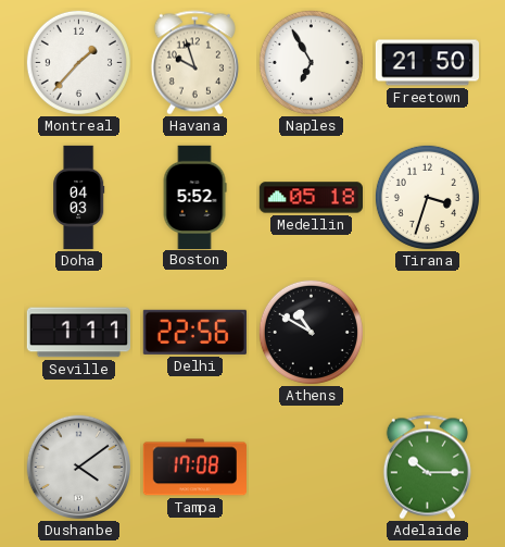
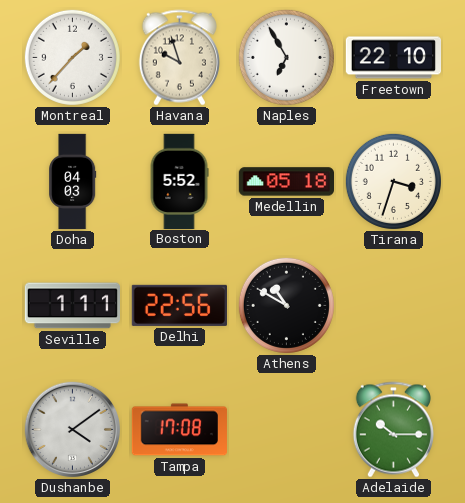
Freetown: 21:50 -> 22:10 (393, 58)
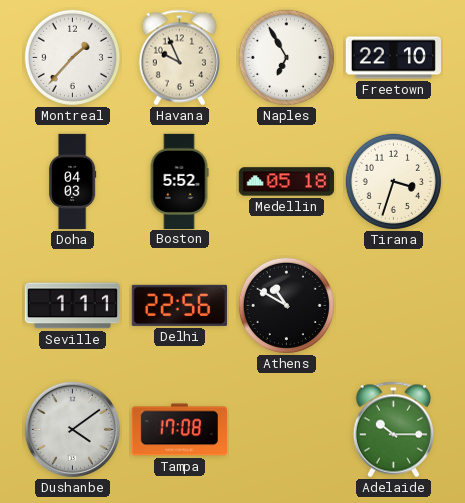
Havana: 9:57 -> 9:56 (179, 58)
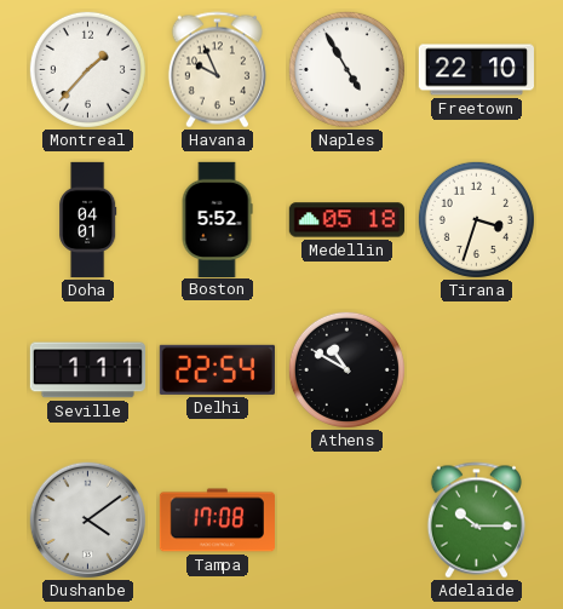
Naples: 6:55 -> 4:55 (346, 69)
Doha: 04:03 -> 04:01 (88, 220)
Delhi: 22:56 -> 22:54 (217, 369)
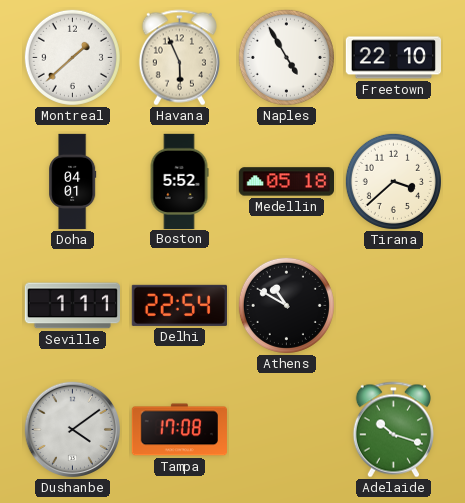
Montreal: 1:37 -> 1:38 (72, 57)
Havana: 9:56 -> 5:56 (179, 58)
Tirana: 3:33 -> 3:38 (393, 181)
Adelaide: 10:15 -> 10:18 (393, 430)
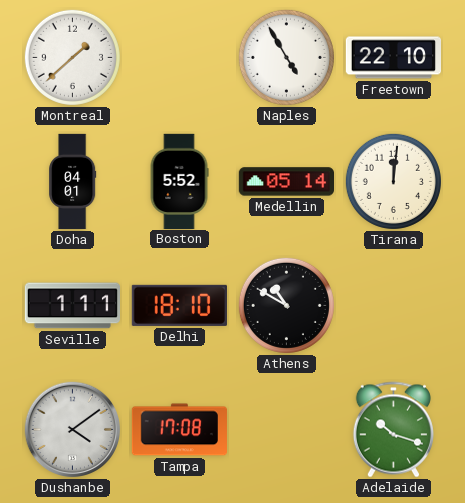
Havana: 5:56 -> none (179, 58)
Medellin: 05:18 -> 05:14 (286, 182)
Tirana: 3:38 -> 12:01 (393, 181)
Delhi: 22:54 -> 18:10 (179, 305)
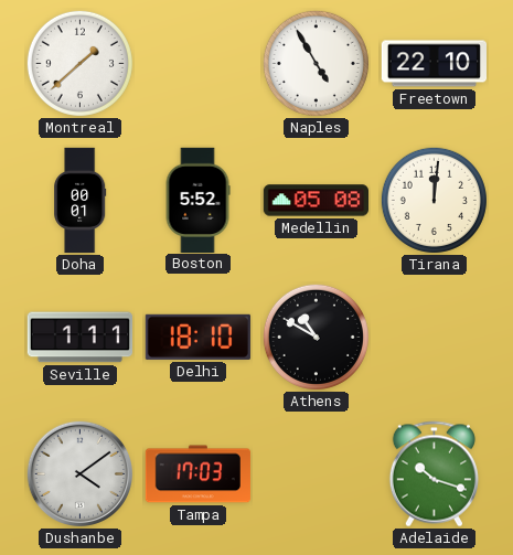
Doha: 04:01 -> 00:01 (81, 201)
Medellin: 05:14 -> 05:08 (316, 201)
Tampa: 17:08 -> 17:03 (197, 474)
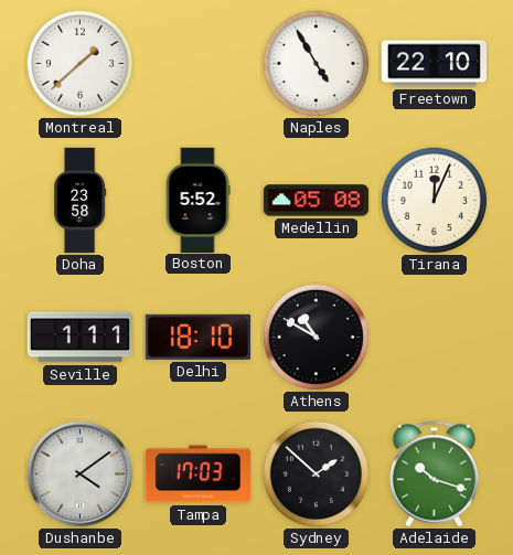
Doha: 00:01 -> 23:58 (81, 201)
Tirana: 12:01 -> 12:04 (434, 200)
Sydney: none -> 1:52 (316, 473)
